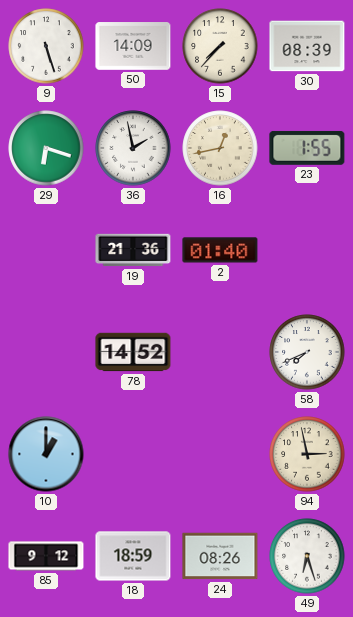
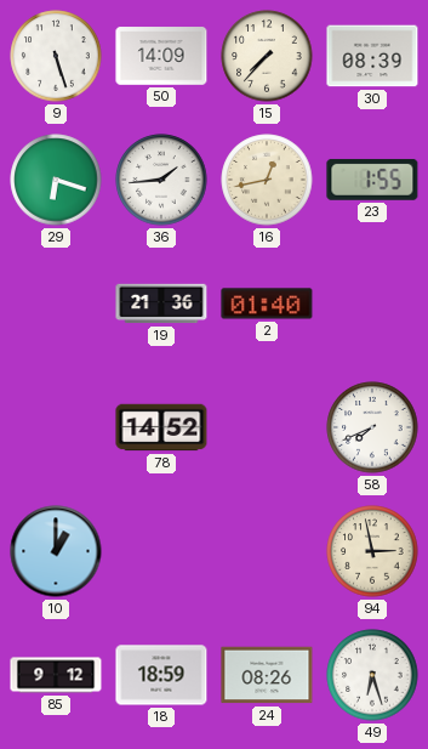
36: 1:58 -> 1:44 (161, 180)
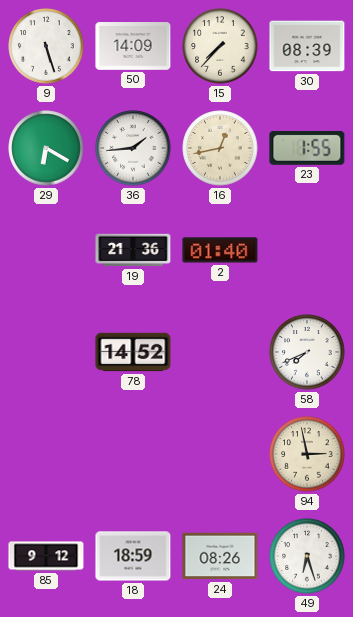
29: 6:18 -> 6:20 (46, 148)
10: 1:00 -> none (56, 551)
